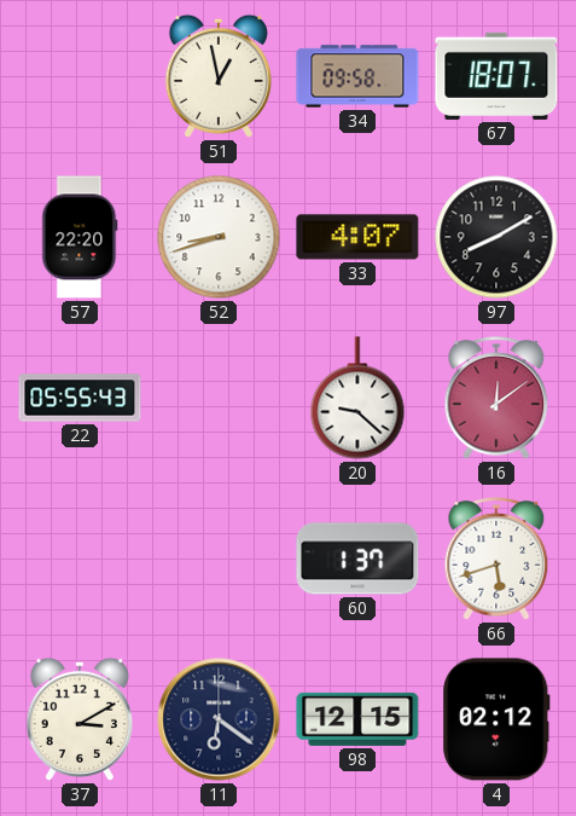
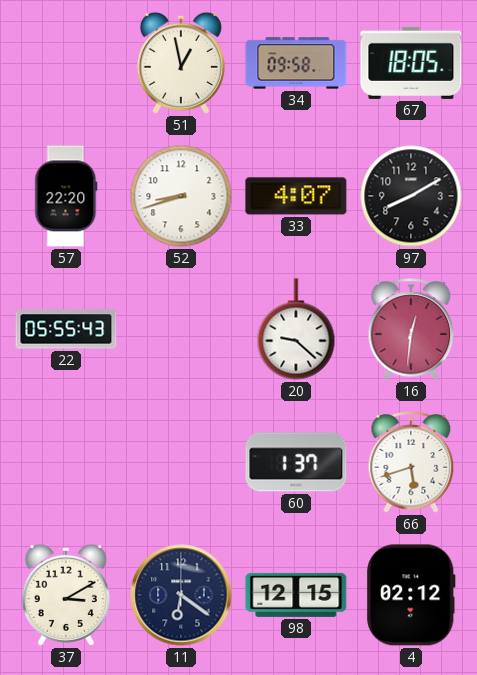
67: 18:07 -> 18:05 (411, 63)
16: 12:09 -> 12:31 (411, 329)
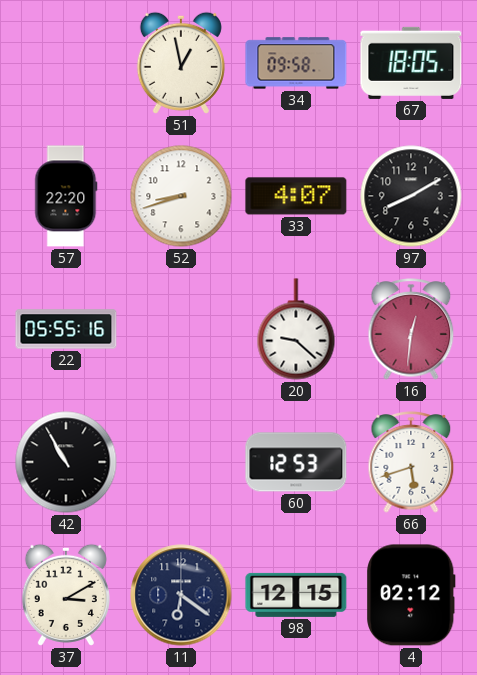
22: 05:55:43 -> 05:55:16 (66, 329)
42: none -> 10:55 (66, 462)
60: 1:37 -> 12:53 (296, 462)
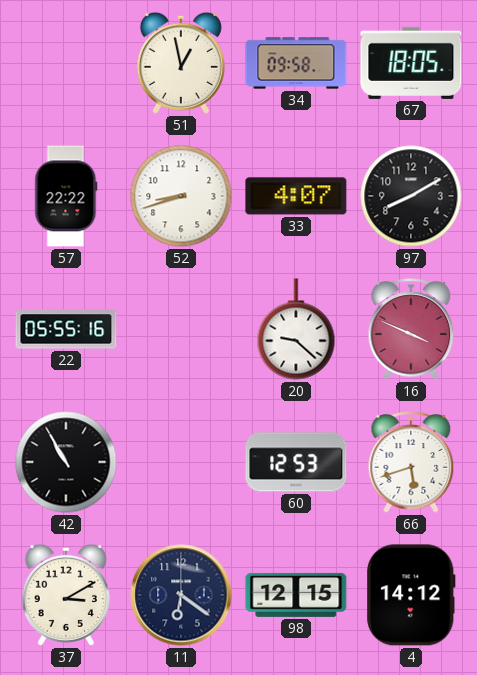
57: 22:20 -> 22:22 (66, 196)
16: 12:31 -> 3:49 (411, 329)
4: 02:12 -> 14:12 (411, 595)
